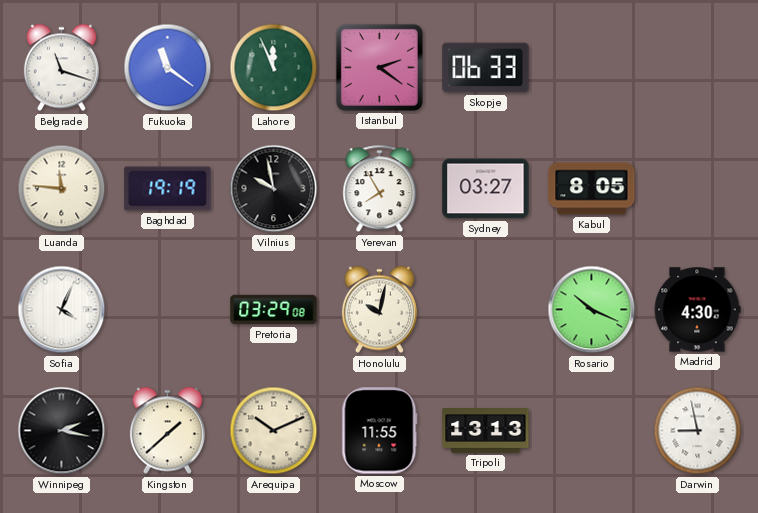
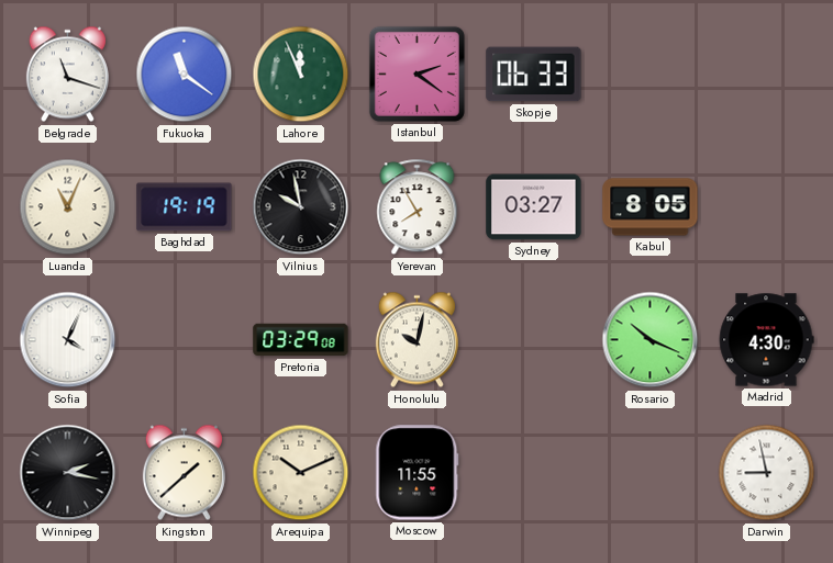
Luanda: 11:46 -> 11:04 (68, 207)
Tripoli: 13:13 -> none (486, 431)
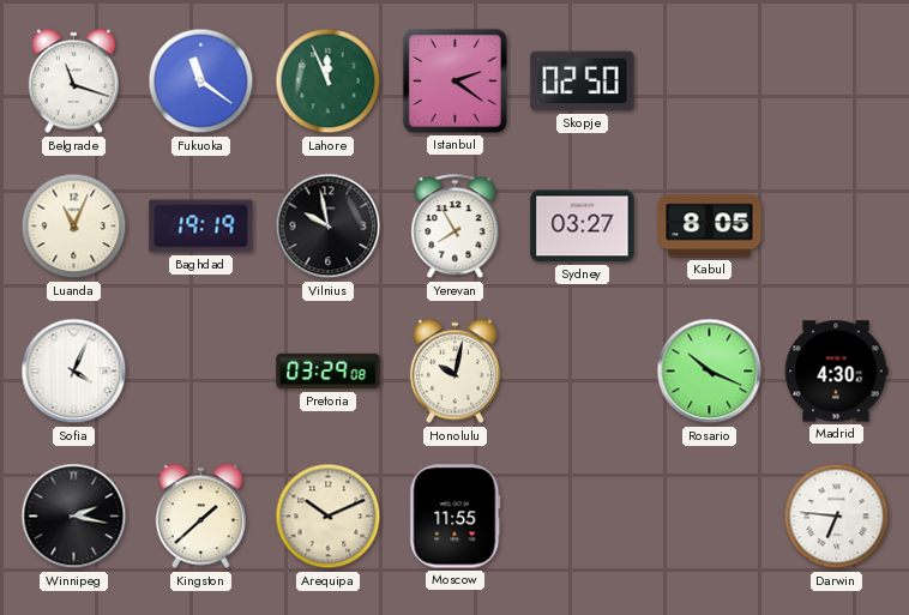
Skopje: 06:33 -> 02:50 (583, 82)
Darwin: 8:58 -> 6:46 (837, 517)
